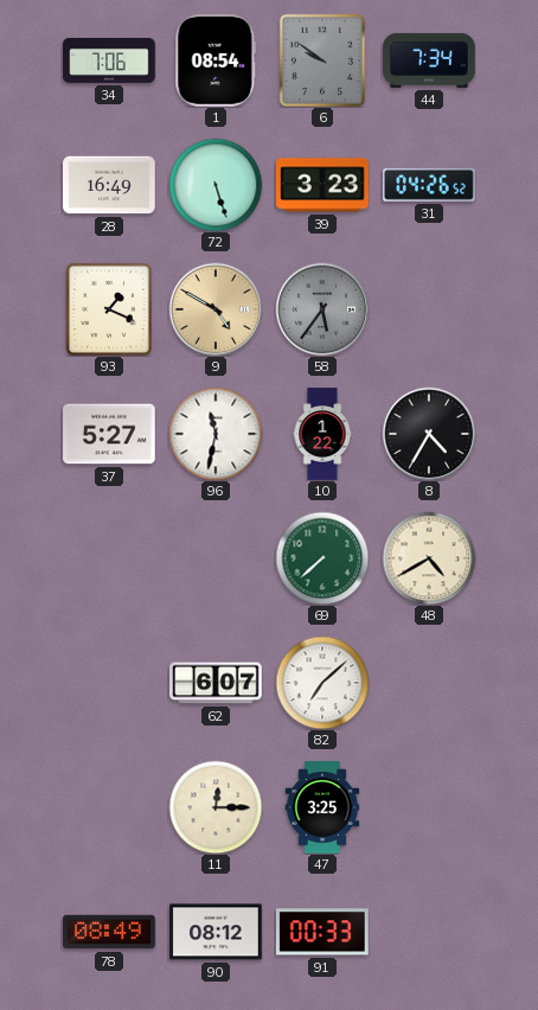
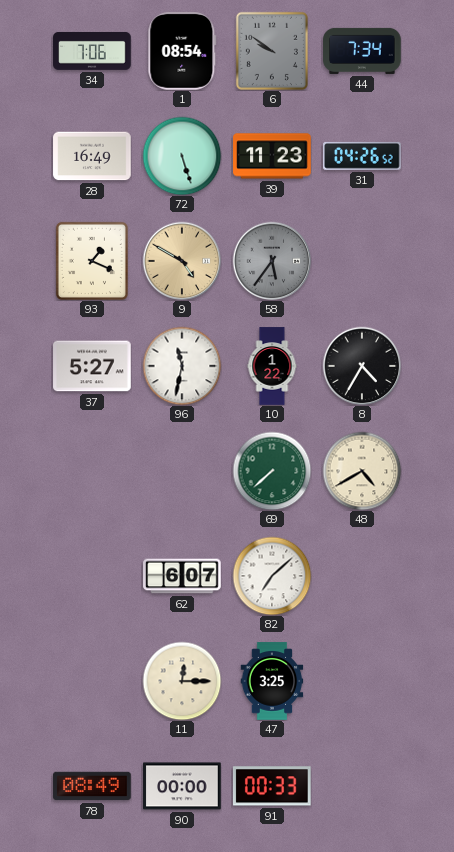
39: 3:23 -> 11:23 (272, 156)
90: 08:12 -> 00:00 (182, 786)
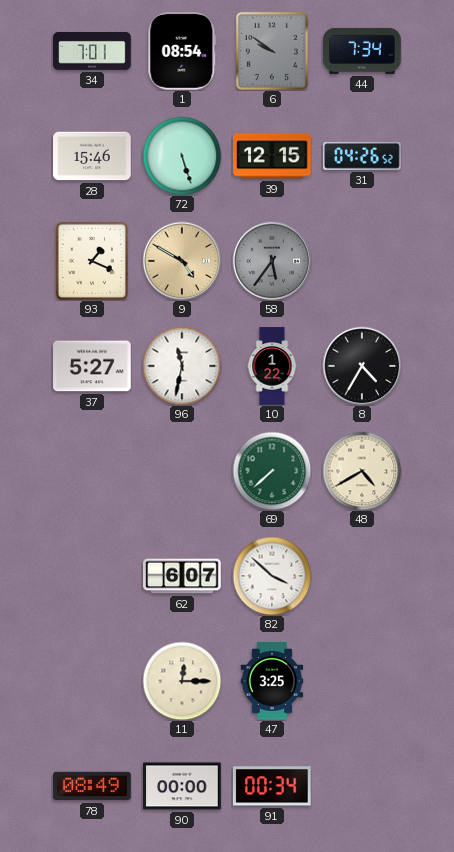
34: 7:06 -> 7:01 (92, 51)
28: 16:49 -> 15:46 (92, 156)
39: 11:23 -> 12:15 (272, 156)
82: 7:08 -> 3:52 (272, 576)
91: 00:33 -> 00:34 (272, 786)
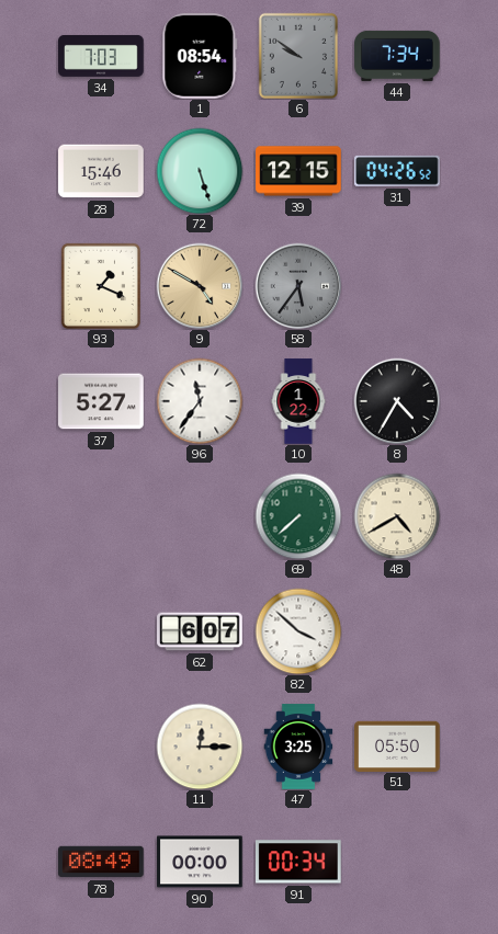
34: 7:01 -> 7:03 (101, 56)
96: 11:32 -> 11:36 (200, 401)
51: none -> 05:50 (397, 745)
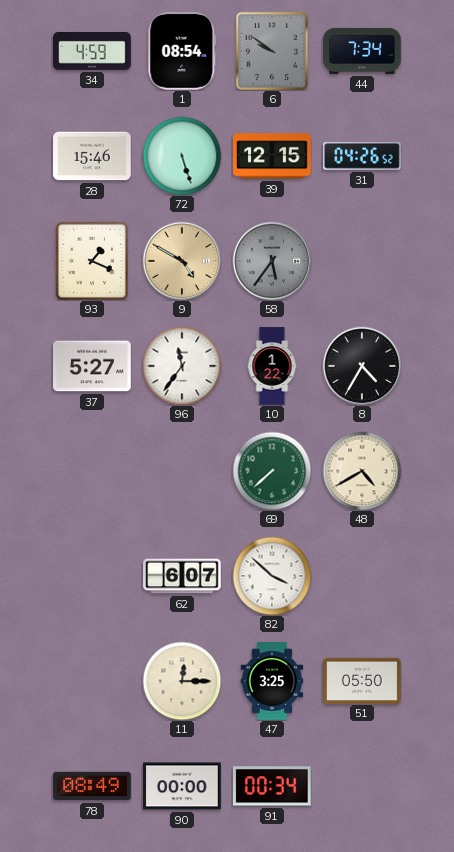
34: 7:03 -> 4:59 (92, 51)
